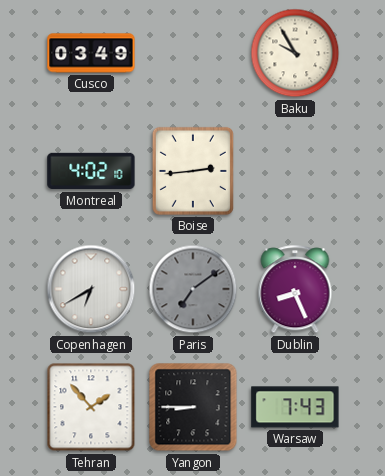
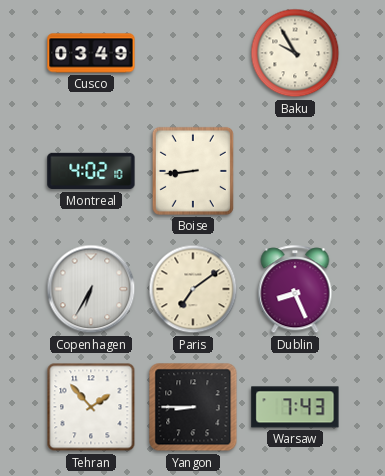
Boise: 2:44 -> 8:44 (193, 171)
Copenhagen: 6:40 -> 6:35 (91, 289)
Paris dial: grey -> cream (193, 289)
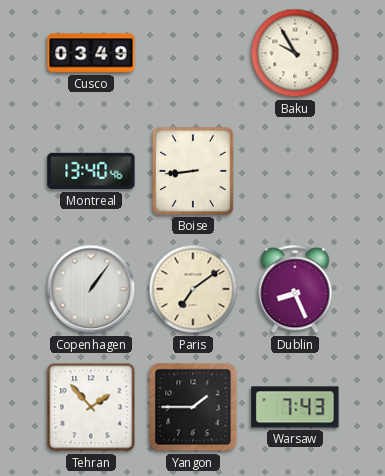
Montreal: 4:02 -> 13:40 (91, 171)
Copenhagen: 6:35 -> 1:06 (91, 289)
Yangon: 8:45 -> 1:45 (193, 407)
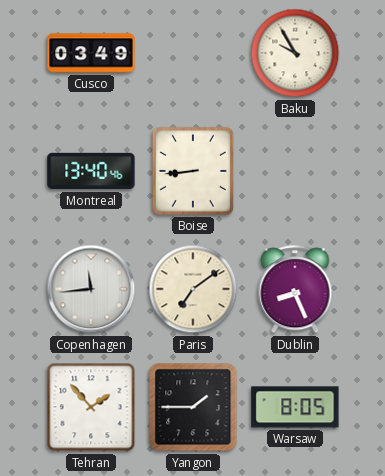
Copenhagen: 1:06 -> 11:44 (91, 289)
Warsaw: 7:43 -> 8:05 (295, 407)
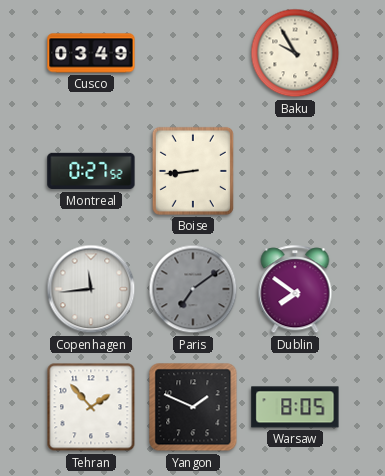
Montreal: 13:40 -> 0:27 (91, 171)
Paris dial: cream -> grey (193, 289)
Dublin: 8:26 -> 7:51 (295, 290)
Yangon: 1:45 -> 1:49 (193, 407)
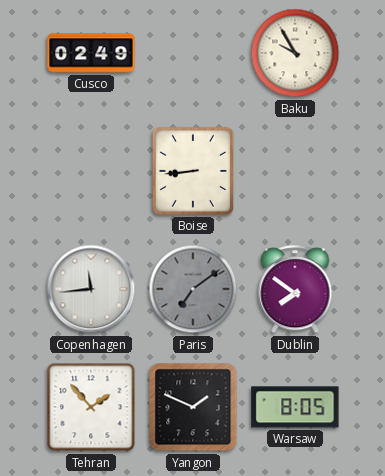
Cusco: 03:49 -> 02:49 (91, 53)
Montreal: 0:27 -> none (91, 171)
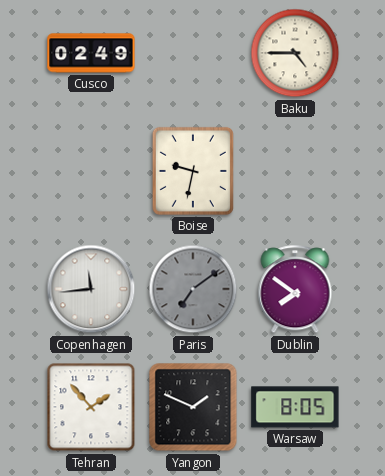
Baku: 9:55 -> 4:45 (295, 53)
Boise: 8:44 -> 9:32 (193, 171)
